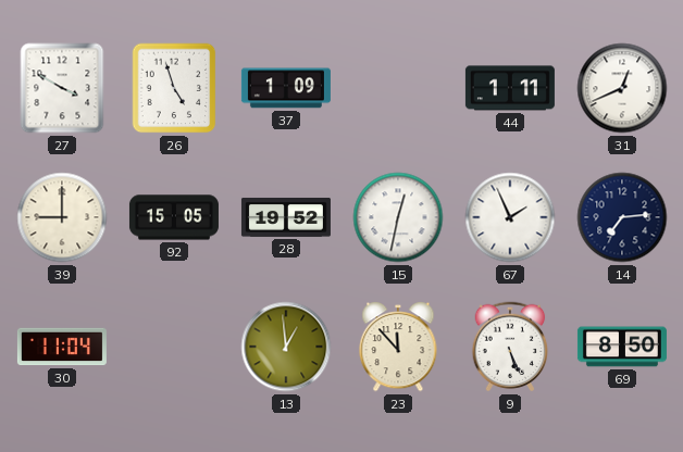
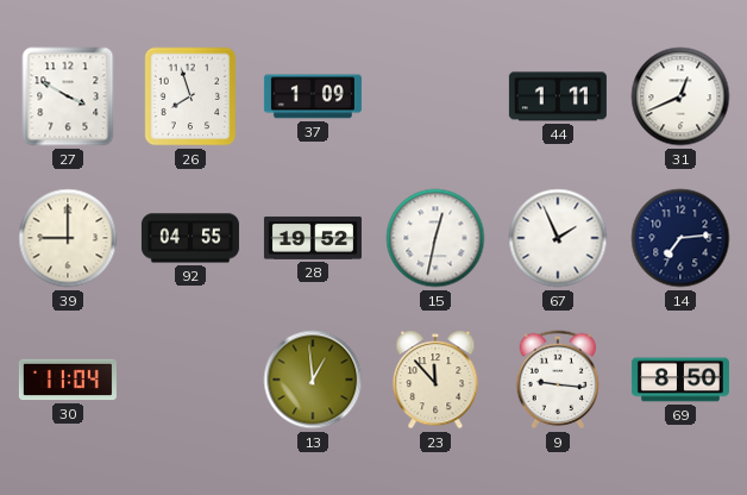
26: 4:57 -> 7:57 (190, 96)
92: 15:05 -> 04:55 (190, 238)
9: 5:26 -> 9:16 (558, 380)
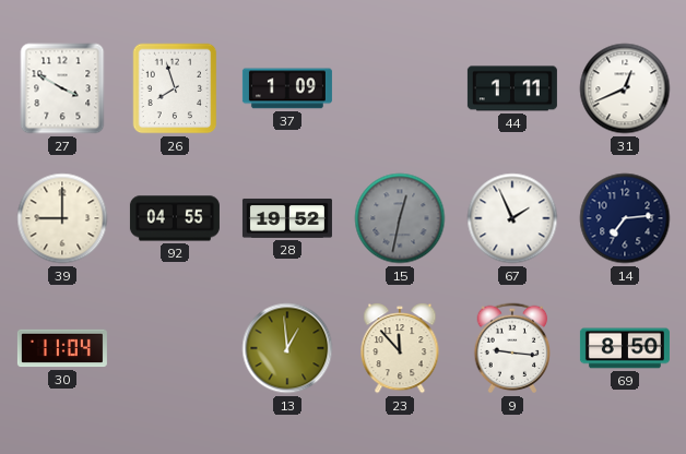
15 dial: white -> grey (400, 218)
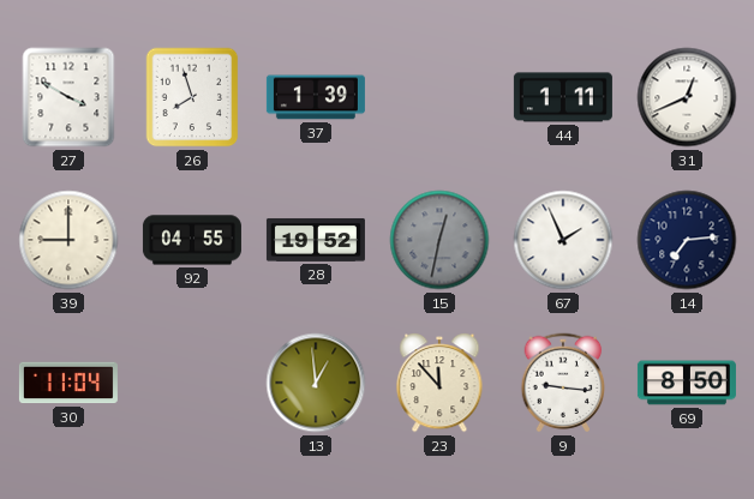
37: 1:09 -> 1:39 (316, 97)
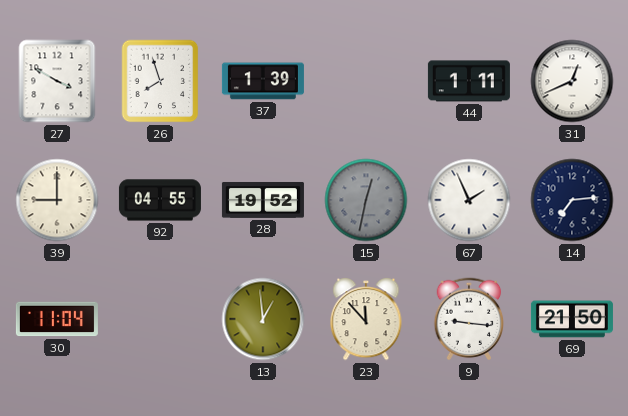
69: 8:50 -> 21:50 (572, 319)
